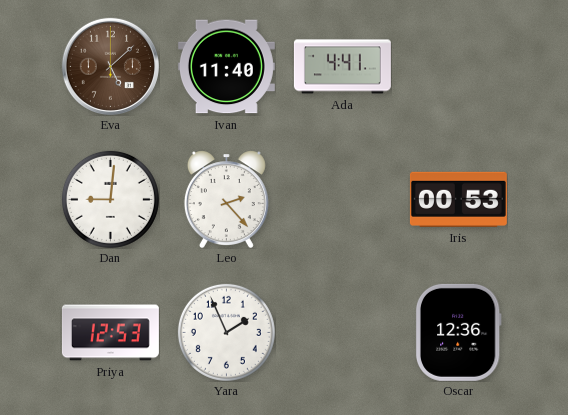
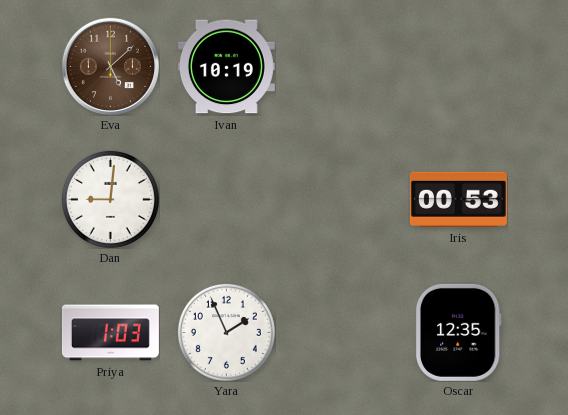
Ivan: 11:40 -> 10:19 (226, 67)
Ada: 4:41 -> none (342, 67)
Leo: 2:23 -> none (226, 199)
Priya: 12:53 -> 1:03 (110, 333)
Oscar: 12:36 -> 12:35 (458, 332)
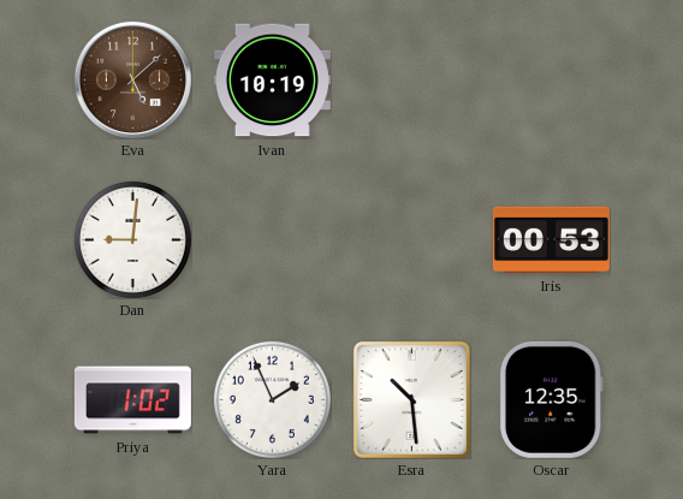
Priya: 1:03 -> 1:02 (132, 400)
Esra: none -> 10:29 (411, 399)
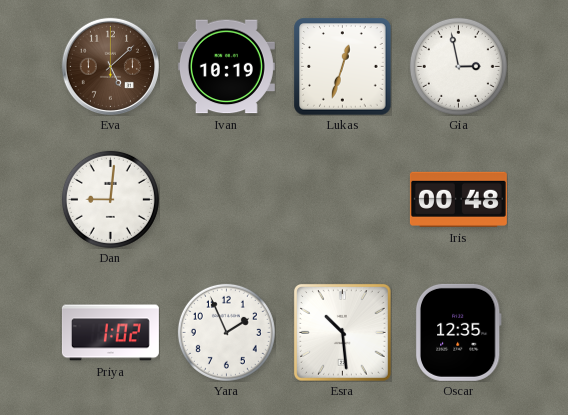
Lukas: none -> 12:33 (342, 66)
Gia: none -> 2:58 (458, 66)
Iris: 00:53 -> 00:48 (458, 199)
